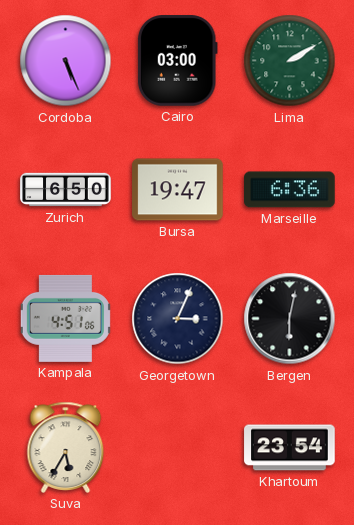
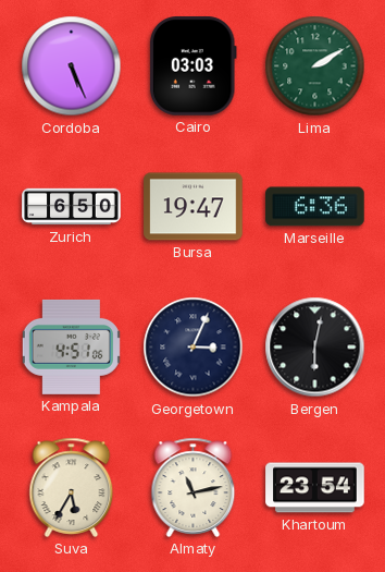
Cairo: 03:00 -> 03:03 (192, 66)
Almaty: none -> 11:13 (194, 487)
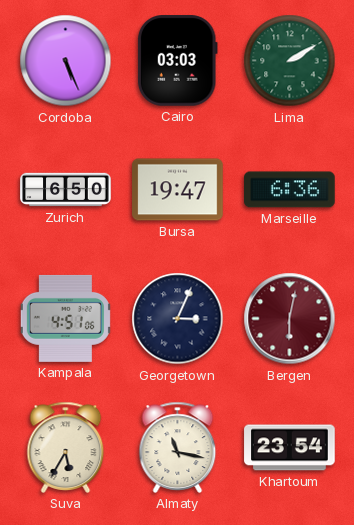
Bergen dial: black -> burgundy (290, 319)
Almaty: 11:13 -> 11:17 (178, 447)
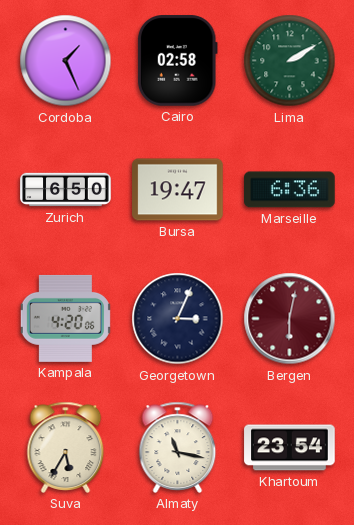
Cordoba: 5:26 -> 1:26 (66, 61)
Cairo: 03:03 -> 02:58 (177, 61)
Kampala: 4:51 -> 4:20 (65, 318)
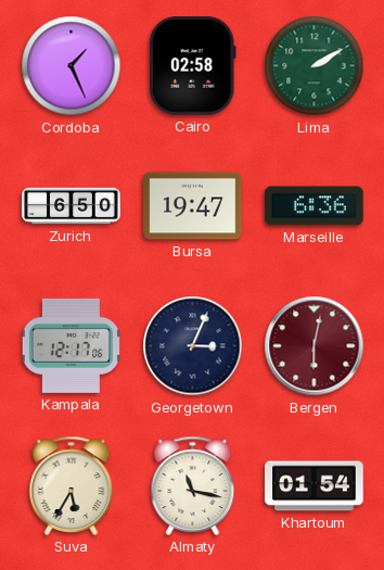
Kampala: 4:20 -> 12:17 (71, 345)
Khartoum: 23:54 -> 01:54 (315, 486)
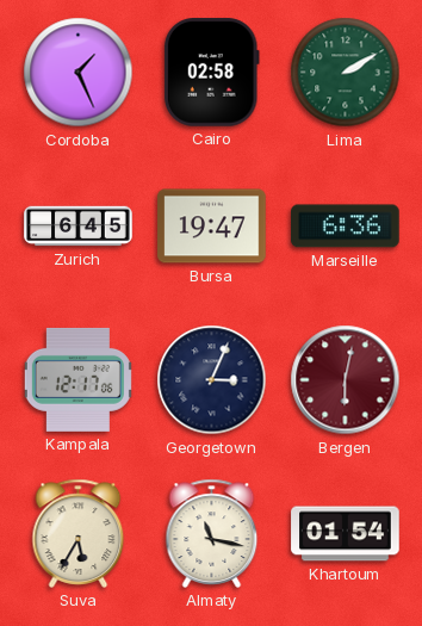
Zurich: 6:50 -> 6:45 (79, 227)
